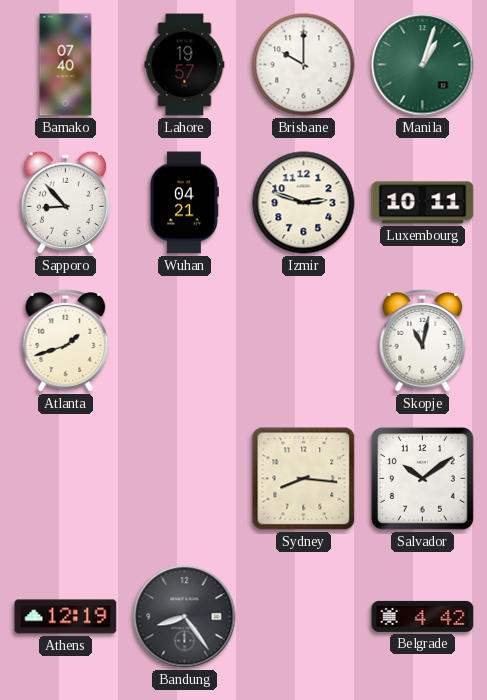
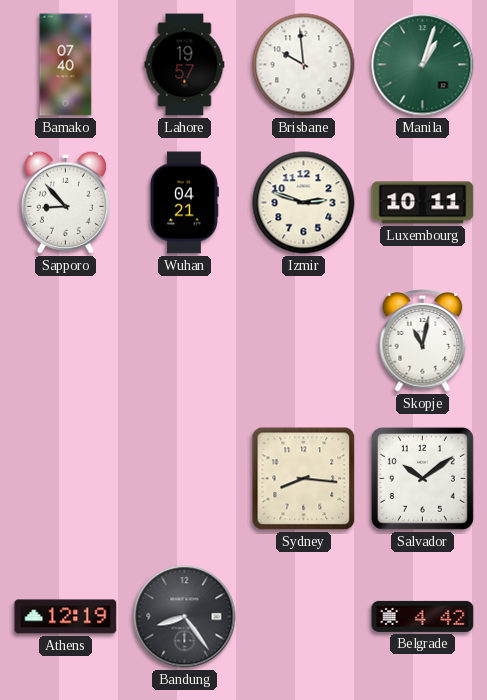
Brisbane: 10:00 -> 9:59 (304, 65)
Atlanta: 1:42 -> none (66, 341)
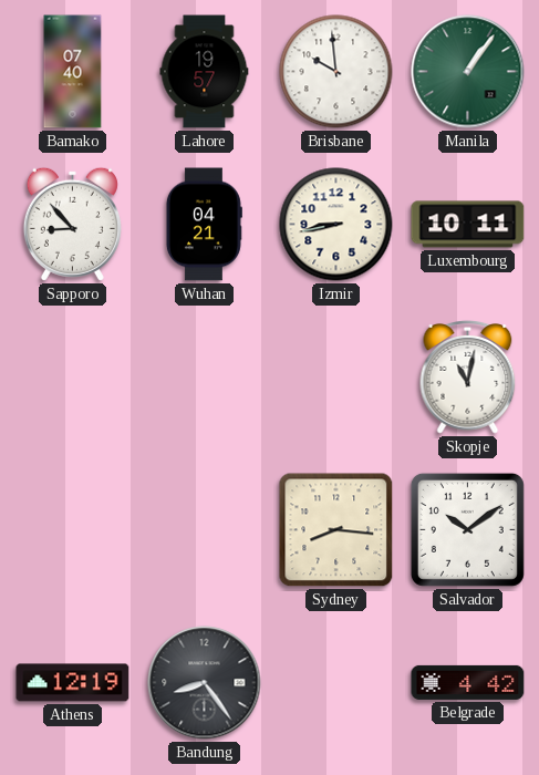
Manila: 1:03 -> 1:06 (468, 72)
Izmir: 2:48 -> 8:43 (336, 225)
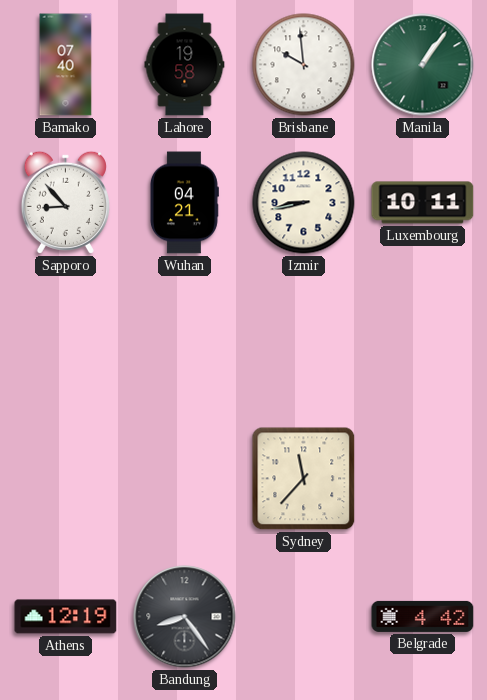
Lahore: 19:57 -> 19:58 (185, 65)
Skopje: 11:02 -> none (468, 378)
Sydney: 8:16 -> 11:37 (304, 479)
Salvador: 10:09 -> none (467, 529)
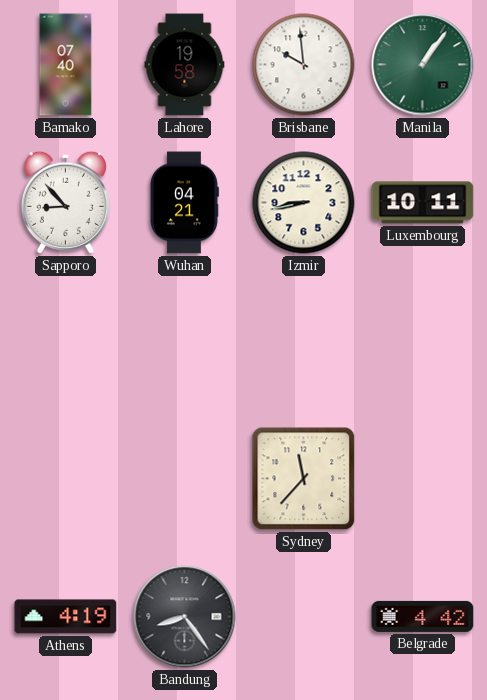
Athens: 12:19 -> 4:19 (66, 617)
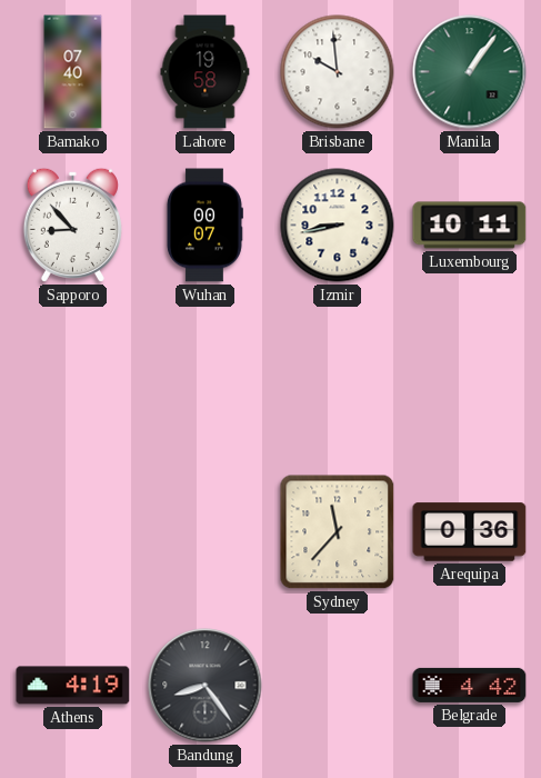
Wuhan: 04:21 -> 00:07 (204, 226)
Arequipa: none -> 0:36 (470, 532)
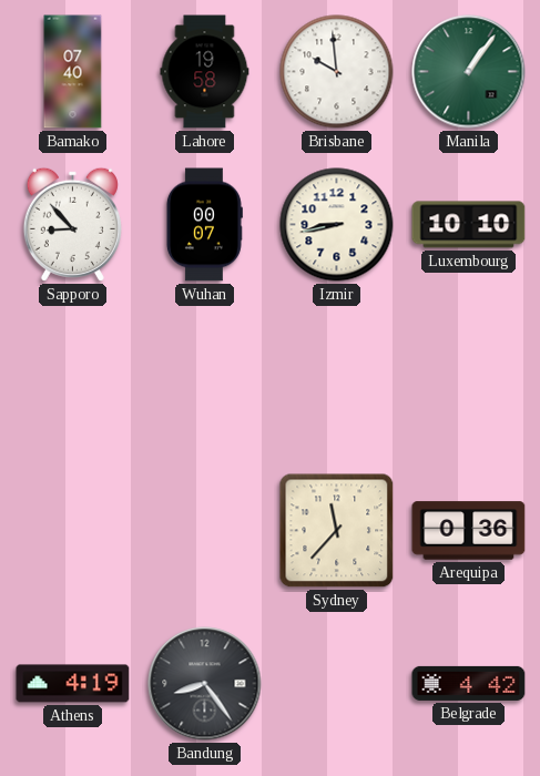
Luxembourg: 10:11 -> 10:10 (469, 225)
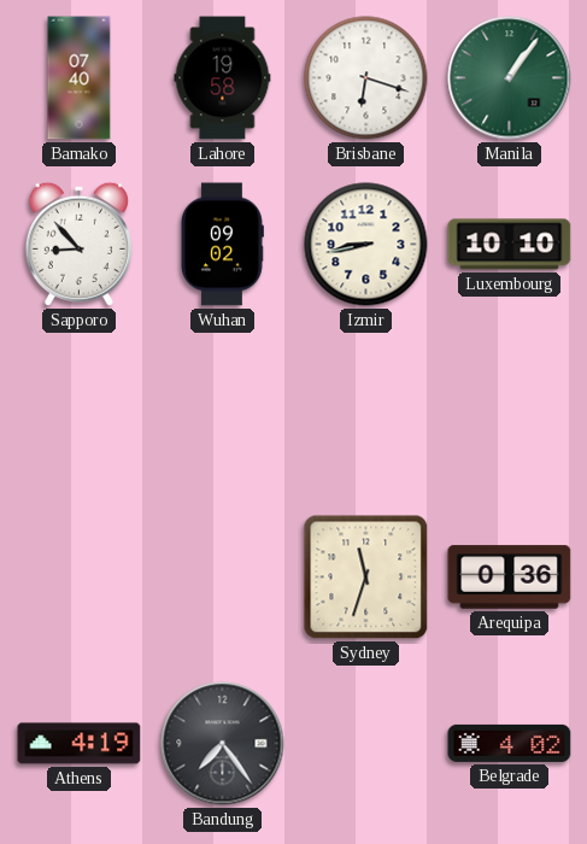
Brisbane: 9:59 -> 6:18 (366, 78)
Wuhan: 00:07 -> 09:02 (222, 245)
Sydney: 11:37 -> 11:33 (366, 578)
Bandung: 8:24 -> 7:24 (223, 744)
Belgrade: 4:42 -> 4:02 (510, 743)
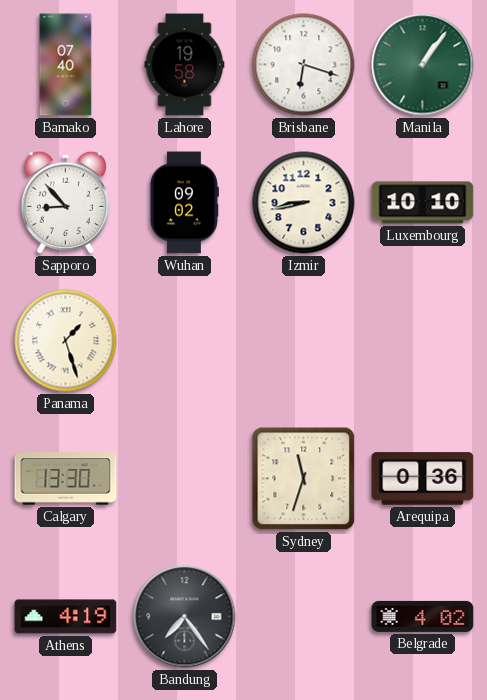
Panama: none -> 1:27 (66, 341)
Calgary: none -> 13:30 (66, 479)
